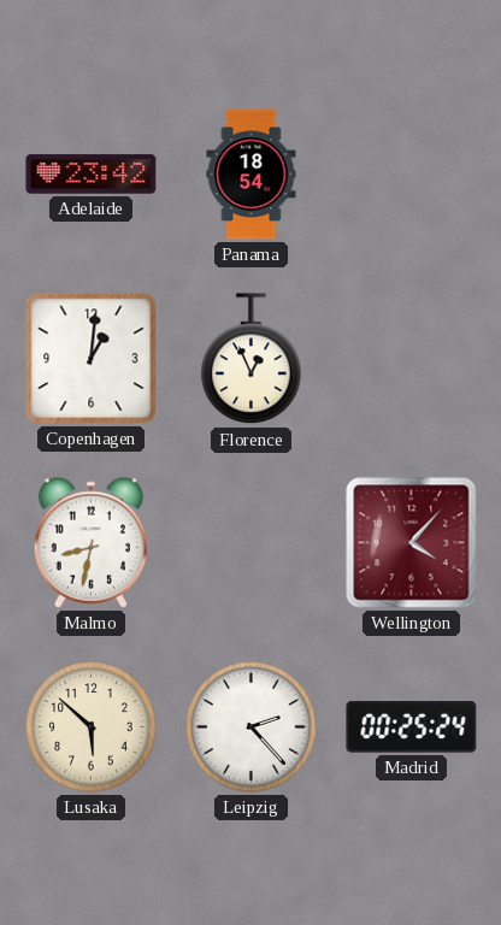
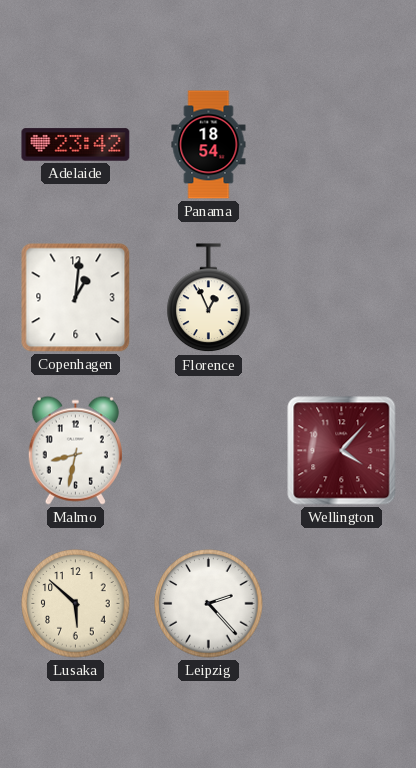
Madrid: 00:25 -> none (412, 727)
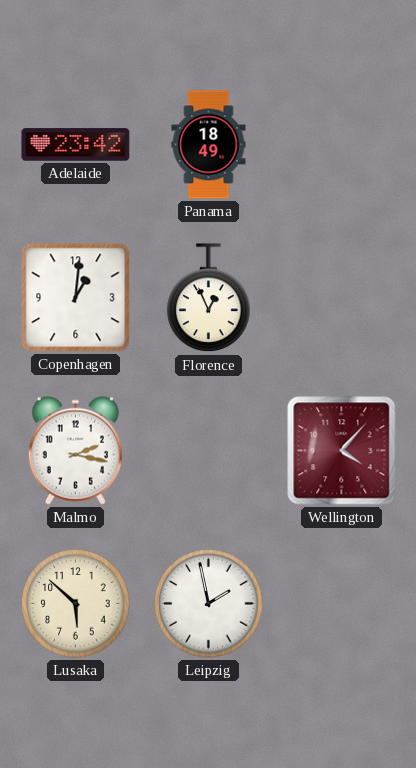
Panama: 18:54 -> 18:49 (209, 145)
Malmo: 8:32 -> 2:17 (75, 450)
Leipzig: 2:23 -> 1:58 (209, 604)
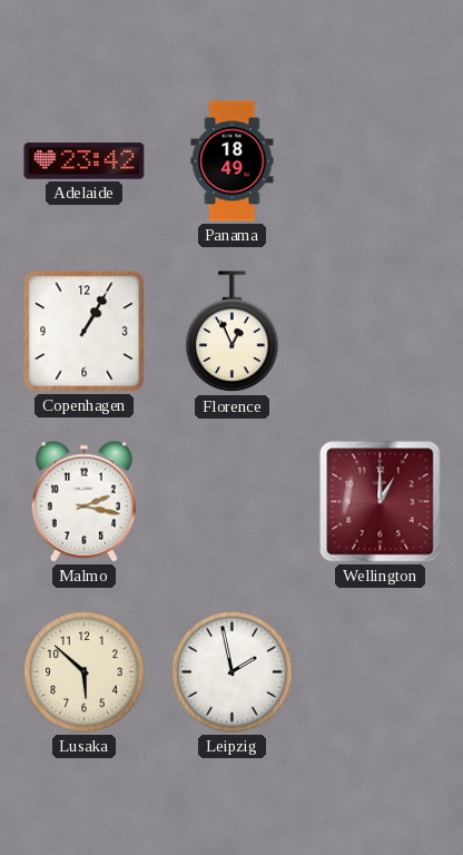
Copenhagen: 1:01 -> 1:05 (85, 332)
Wellington: 4:07 -> 1:00 (381, 502)
